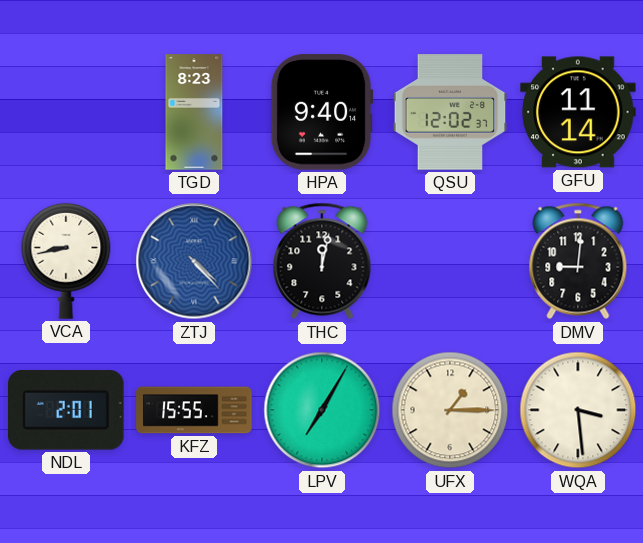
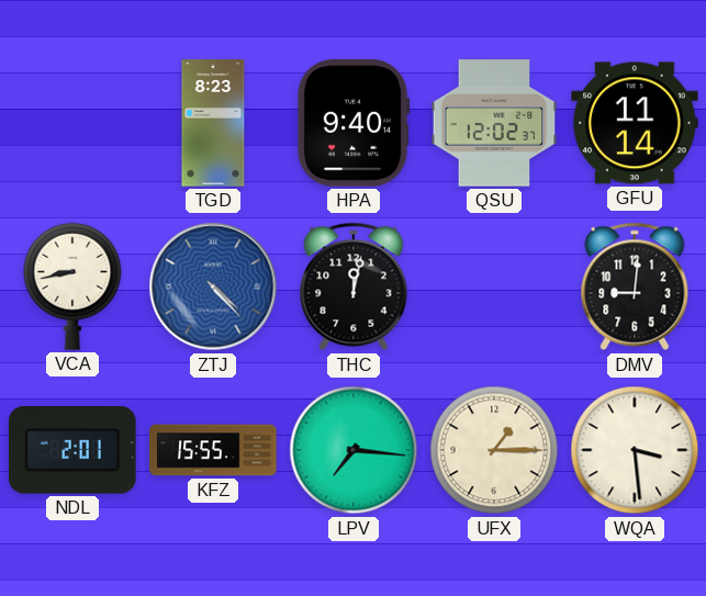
LPV: 7:05 -> 7:16 (354, 450)
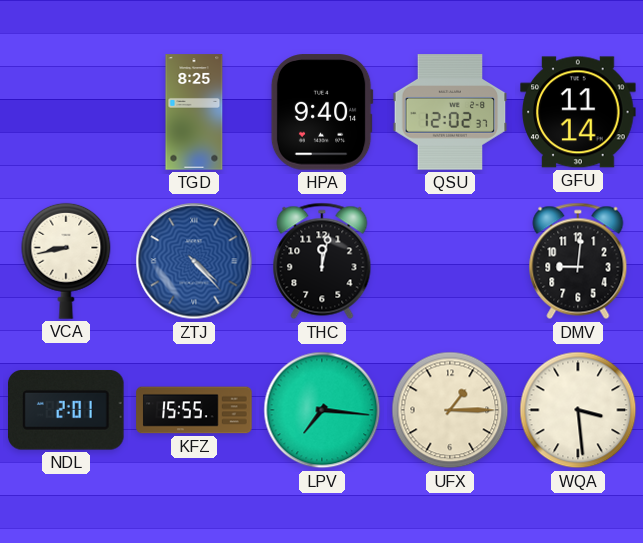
TGD: 8:23 -> 8:25 (194, 112)
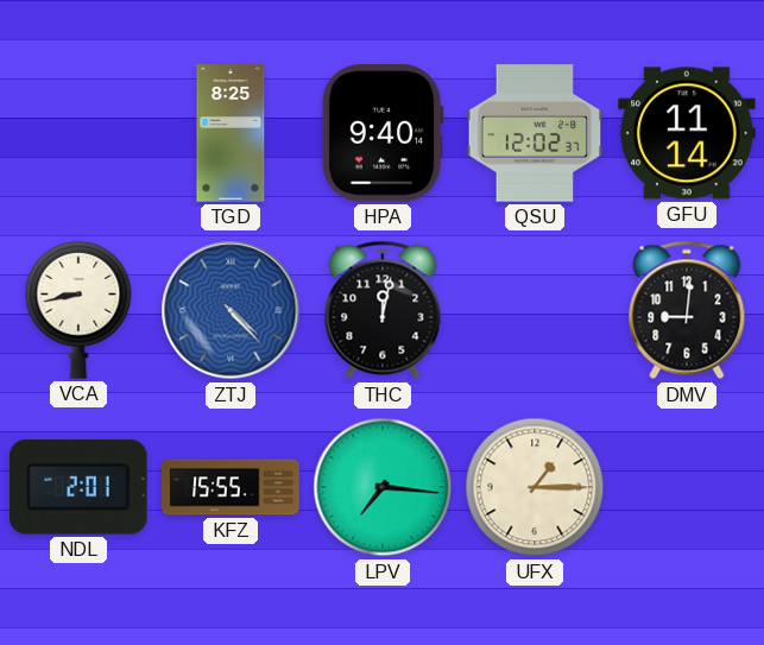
WQA: 3:29 -> none (578, 410)
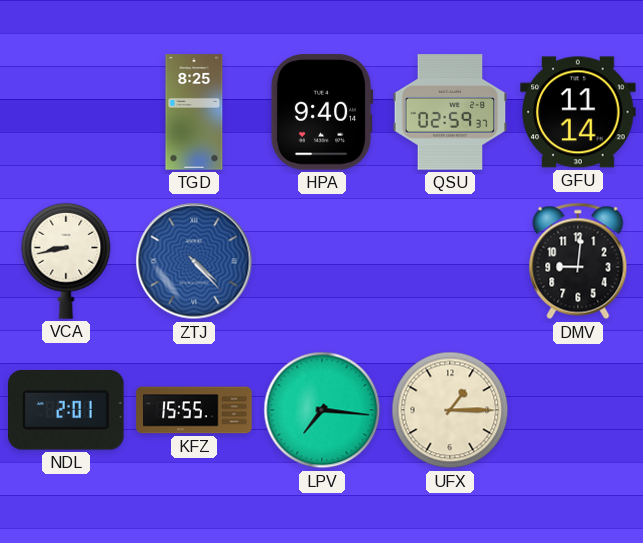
QSU: 12:02 -> 02:59 (450, 112)
THC: 12:02 -> none (383, 310)
